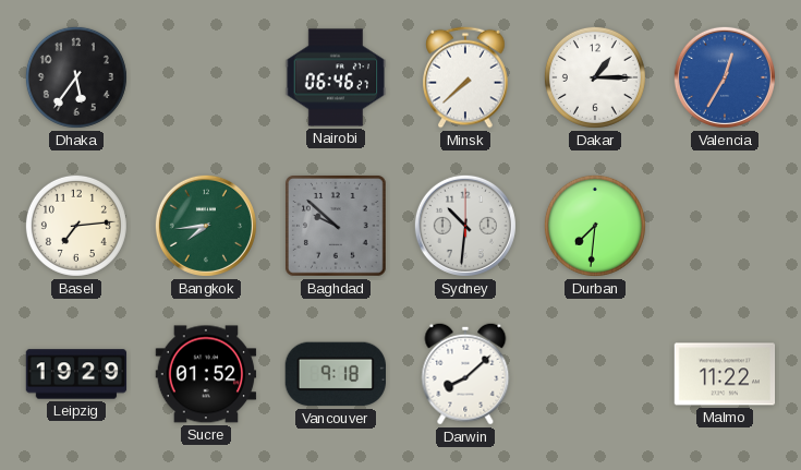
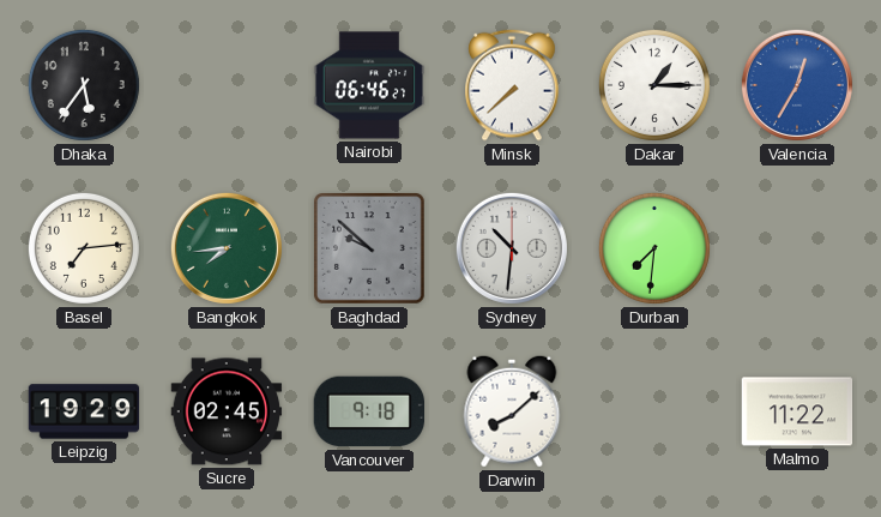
Sucre: 01:52 -> 02:45 (227, 411)
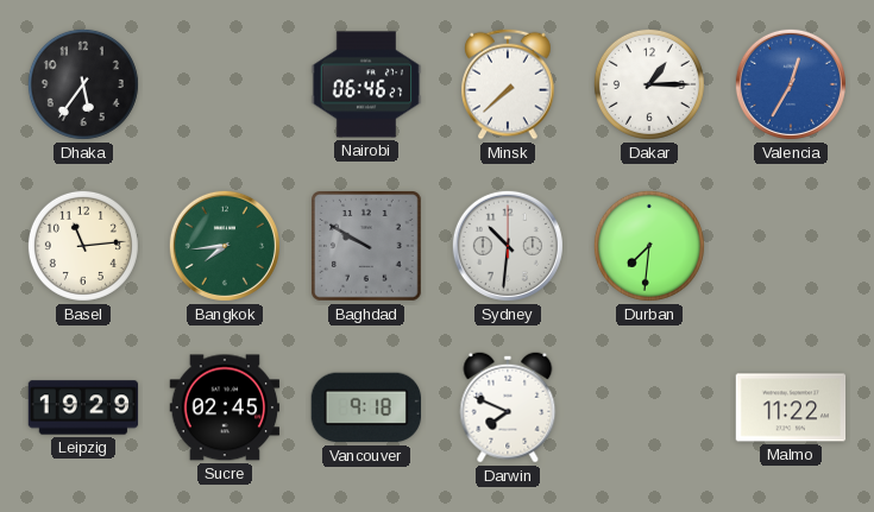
Basel: 7:14 -> 11:14 (83, 246)
Baghdad: 9:52 -> 9:50 (367, 247)
Darwin: 8:08 -> 7:49 (508, 407)
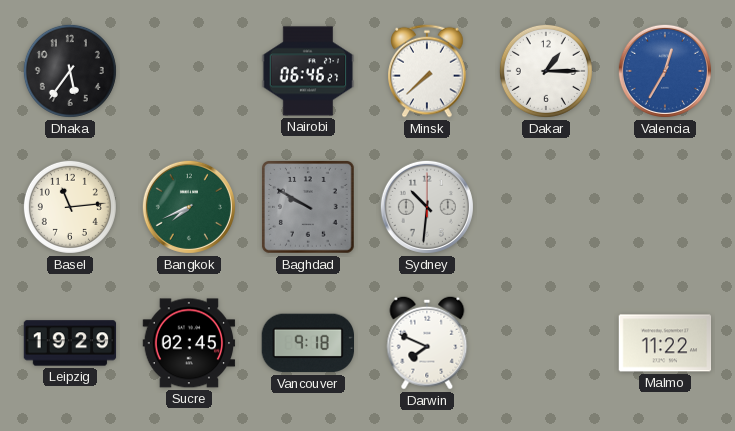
Bangkok: 7:44 -> 7:41 (189, 207)
Durban: 7:31 -> none (649, 246)
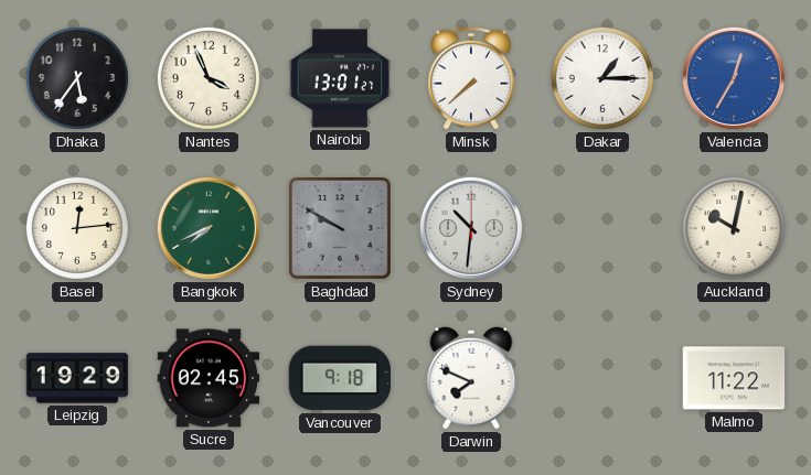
Nantes: none -> 3:56 (209, 78)
Nairobi: 06:46 -> 13:01 (340, 78)
Basel: 11:14 -> 12:14 (77, 228)
Auckland: none -> 10:02 (734, 228)
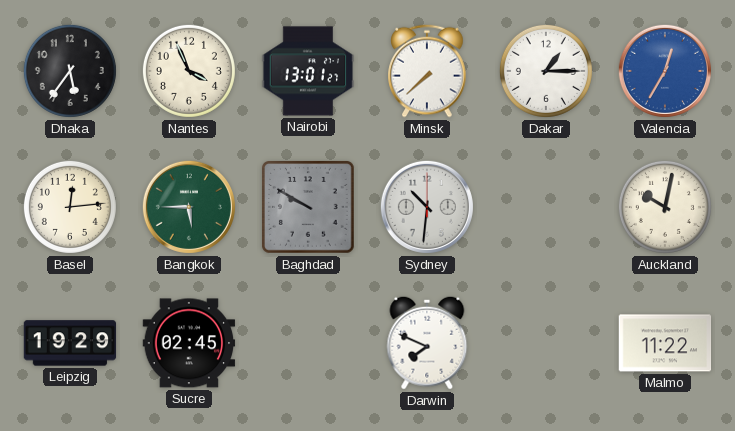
Bangkok: 7:41 -> 5:45 (189, 207)
Vancouver: 9:18 -> none (339, 378)
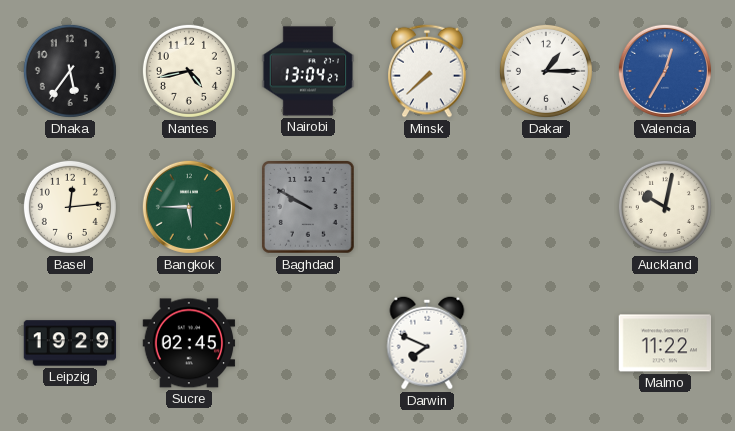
Nantes: 3:56 -> 4:43 (189, 71)
Nairobi: 13:01 -> 13:04 (308, 71)
Sydney: 10:31 -> none (427, 207)
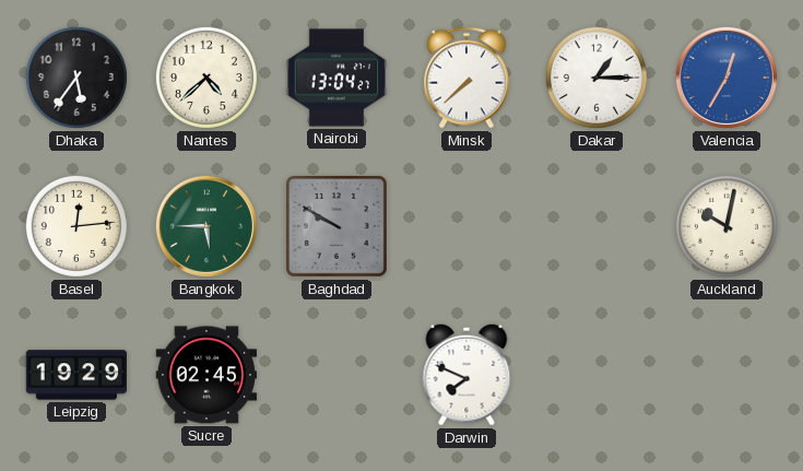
Nantes: 4:43 -> 4:38 (206, 78)
Malmo: 11:22 -> none (665, 343)
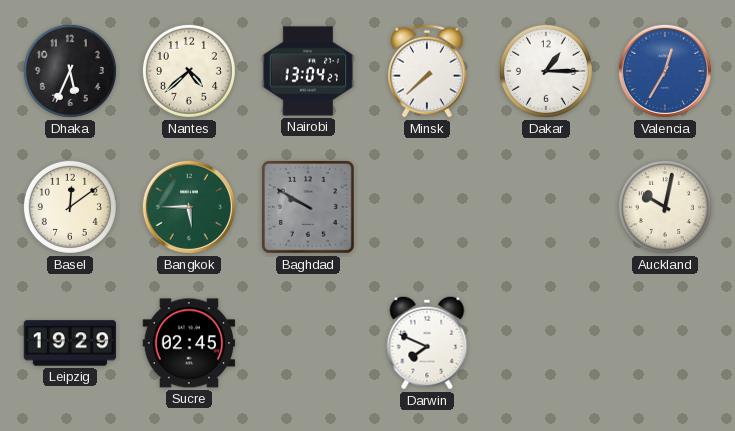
Dhaka: 5:36 -> 5:34 (70, 71)
Basel: 12:14 -> 12:09 (70, 207)
